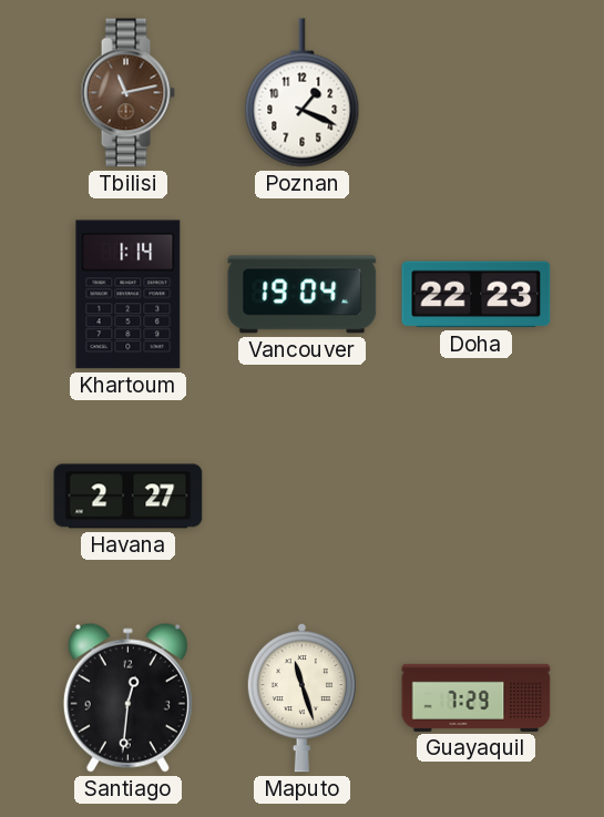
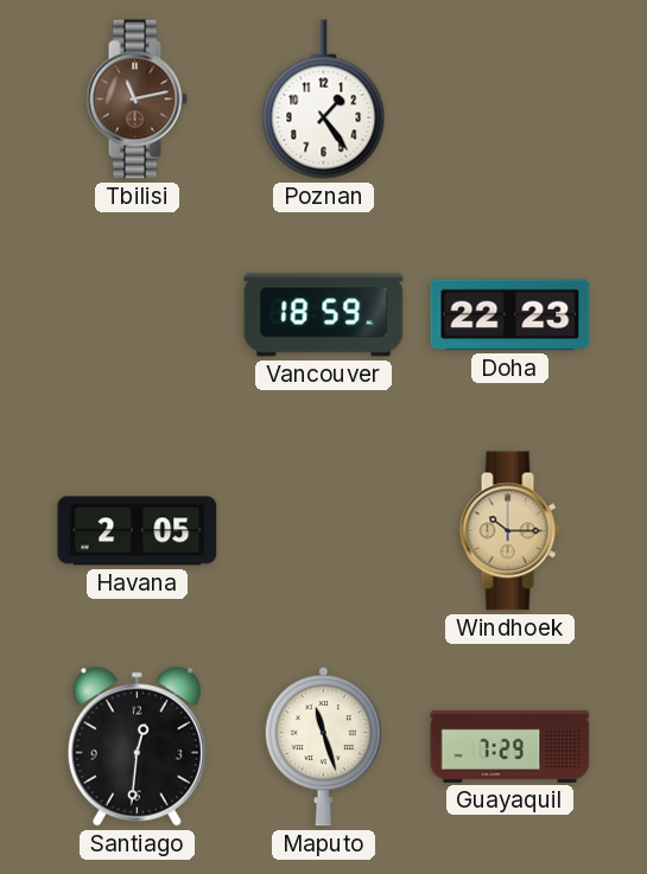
Poznan: 1:19 -> 1:24 (324, 100)
Khartoum: 1:14 -> none (129, 295)
Vancouver: 19:04 -> 18:59 (324, 315)
Havana: 2:27 -> 2:05 (138, 531)
Windhoek: none -> 10:15 (509, 531)
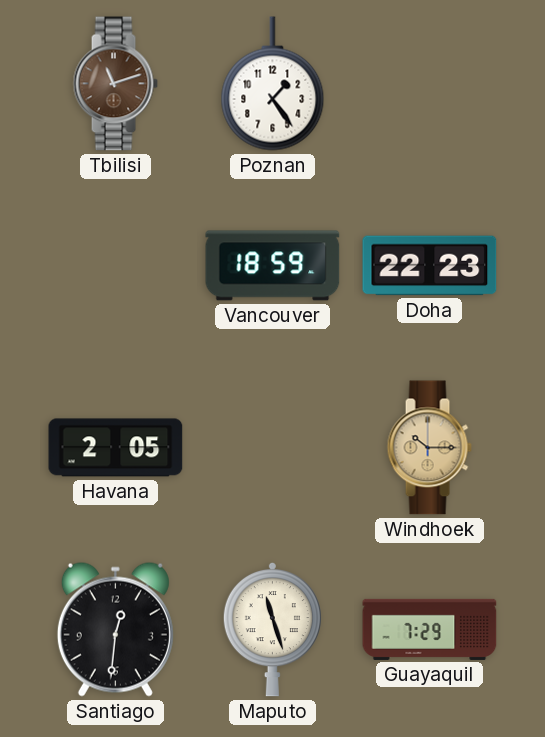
Tbilisi: 11:13 -> 11:12 (115, 84)
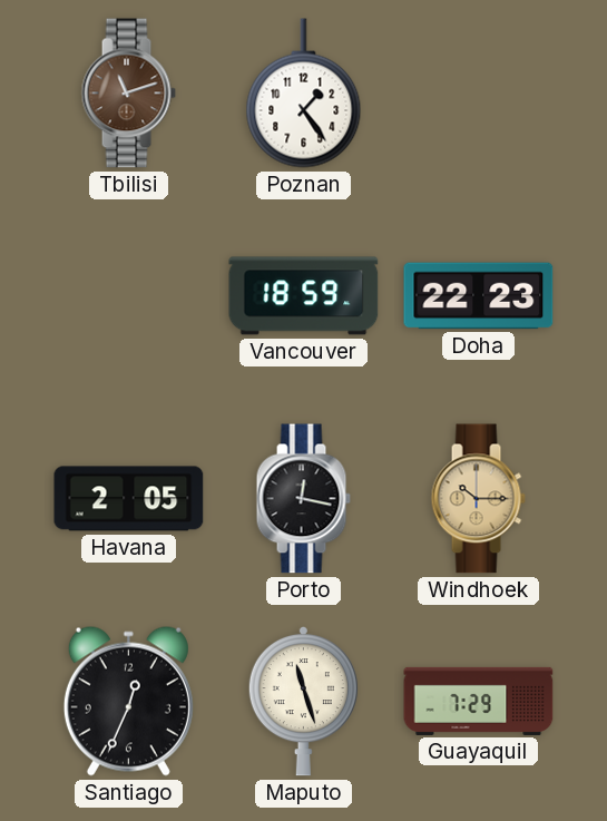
Porto: none -> 12:17 (303, 499)
Santiago: 12:31 -> 12:34 (128, 701)
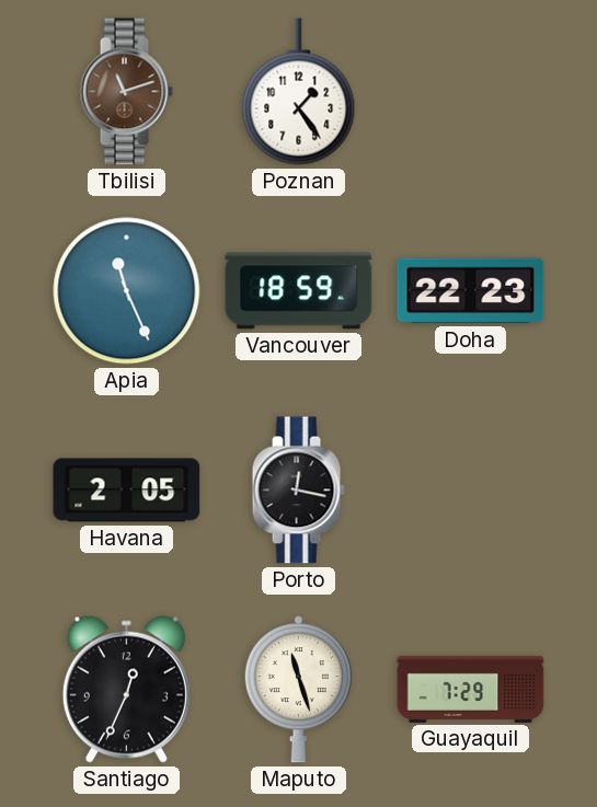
Apia: none -> 11:26 (127, 291)
Windhoek: 10:15 -> none (478, 499)
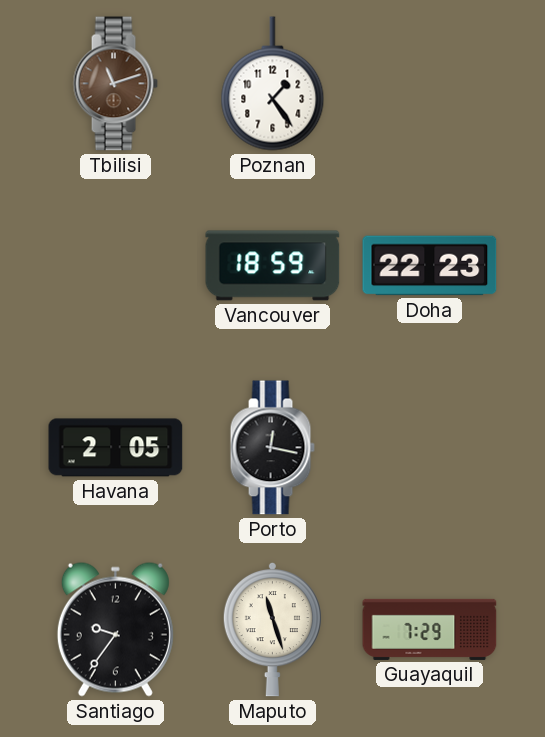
Apia: 11:26 -> none (127, 291)
Santiago: 12:34 -> 9:36 (115, 629)
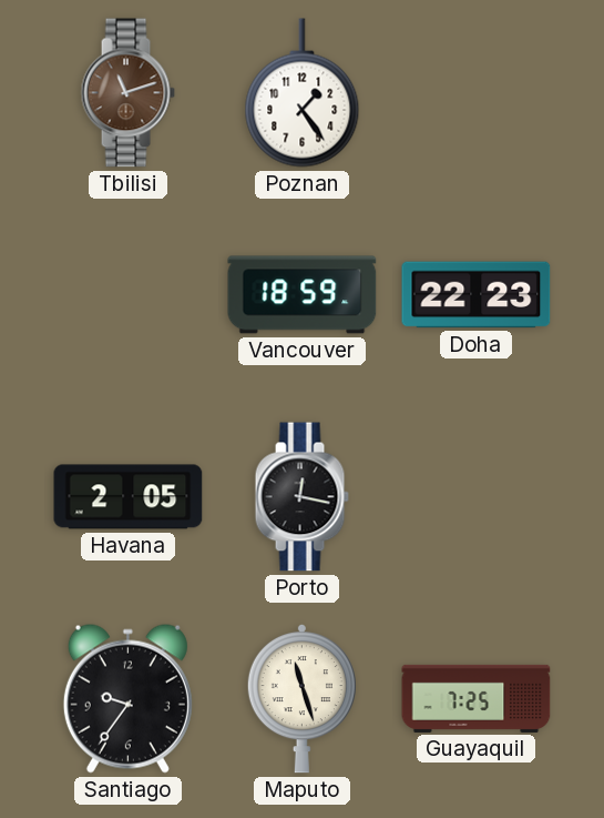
Guayaquil: 7:29 -> 7:25 (477, 698)
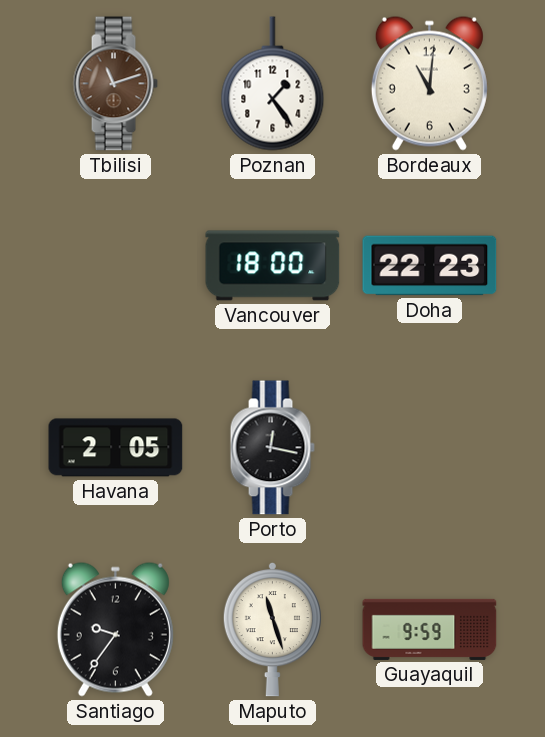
Bordeaux: none -> 11:01 (429, 83)
Vancouver: 18:59 -> 18:00 (273, 266)
Guayaquil: 7:25 -> 9:59 (430, 629)
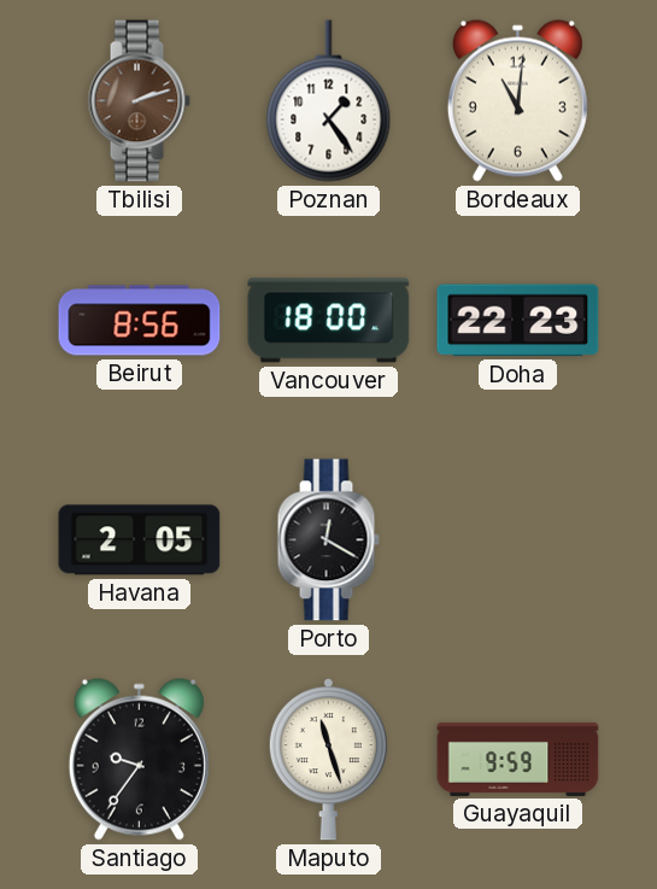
Tbilisi: 11:12 -> 2:12 (139, 101)
Beirut: none -> 8:56 (140, 321)
Porto: 12:17 -> 12:20 (328, 540)
